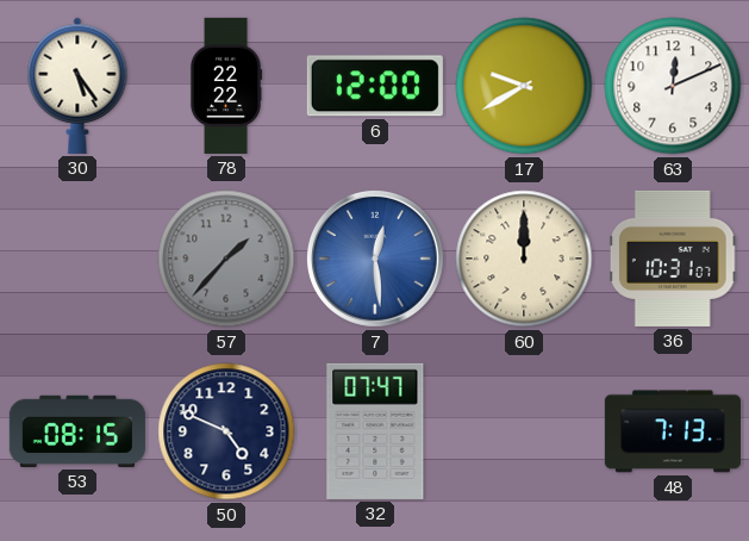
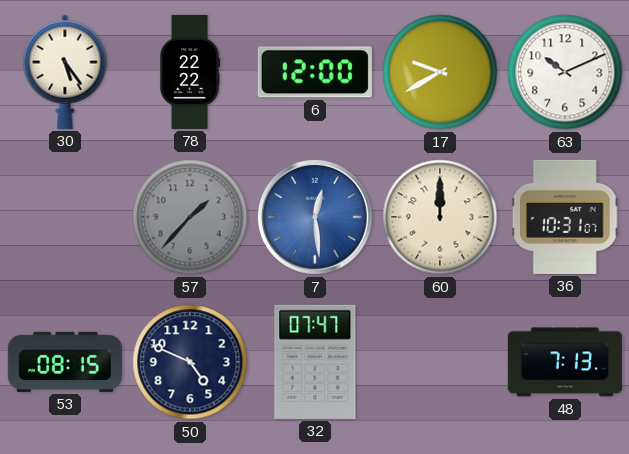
63: 12:11 -> 10:11 (565, 72)
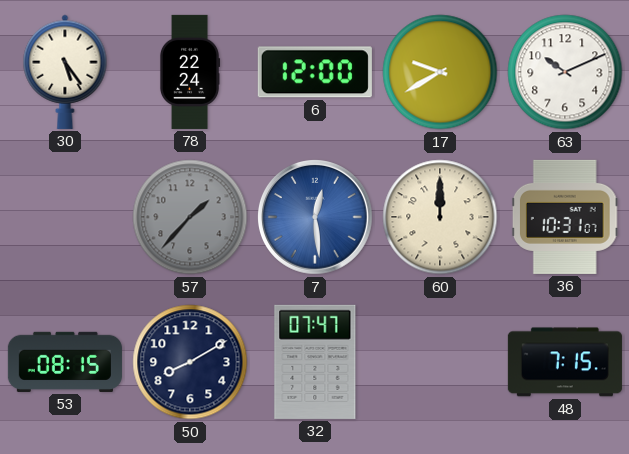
78: 22:22 -> 22:24 (190, 72)
50: 4:49 -> 8:10 (190, 362)
48: 7:13 -> 7:15 (565, 362)
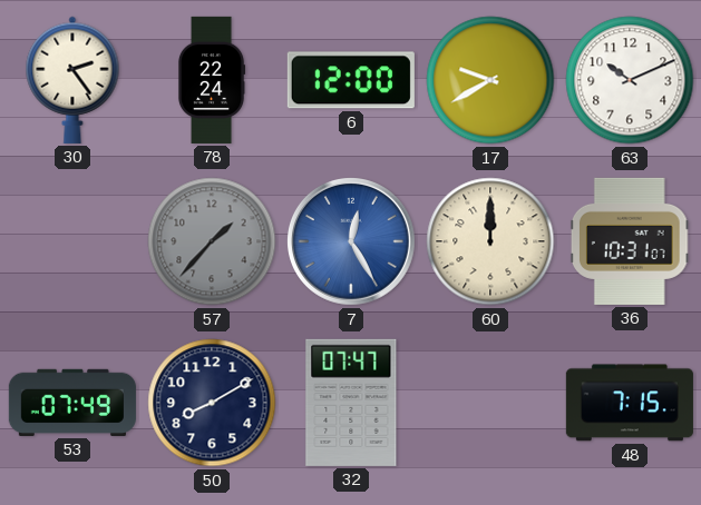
30: 5:24 -> 2:24 (72, 80)
7: 12:29 -> 12:25 (352, 242)
53: 08:15 -> 07:49 (72, 403)
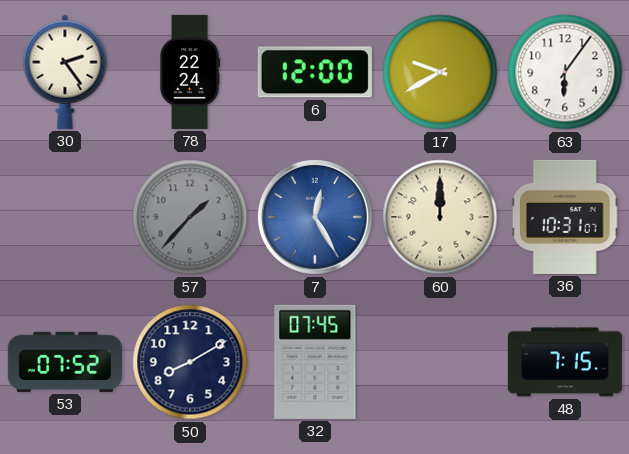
63: 10:11 -> 6:06 (565, 72)
53: 07:49 -> 07:52 (65, 362)
32: 07:47 -> 07:45 (315, 362)
